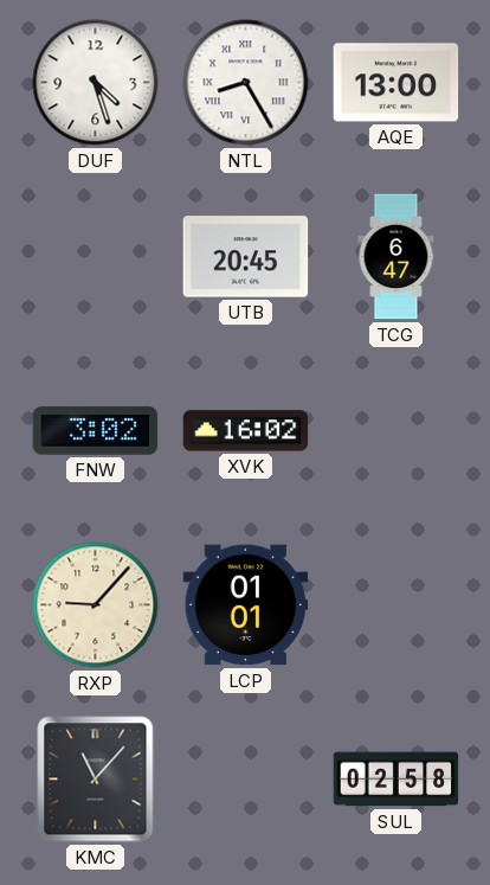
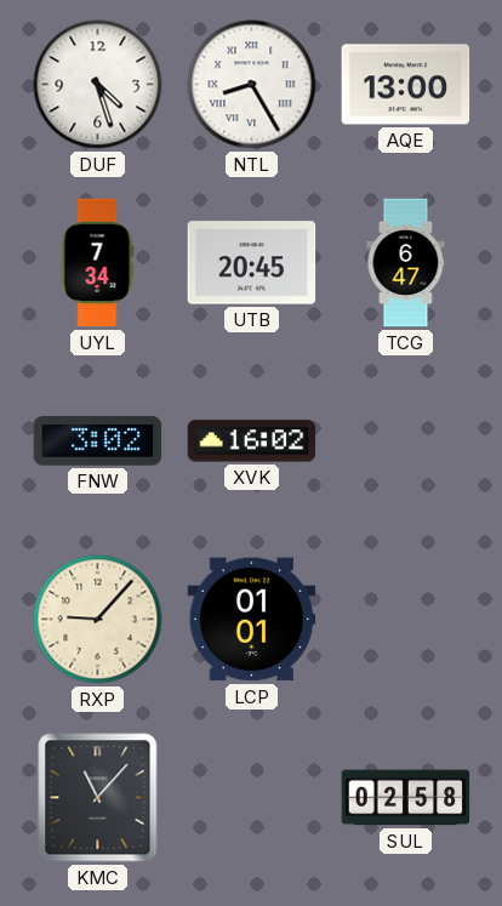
UYL: none -> 7:34 (98, 263)
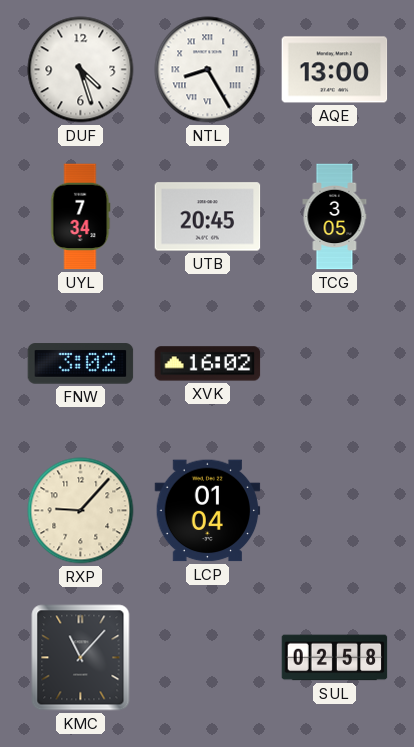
TCG: 6:47 -> 3:05 (335, 217)
LCP: 01:01 -> 01:04 (208, 511)
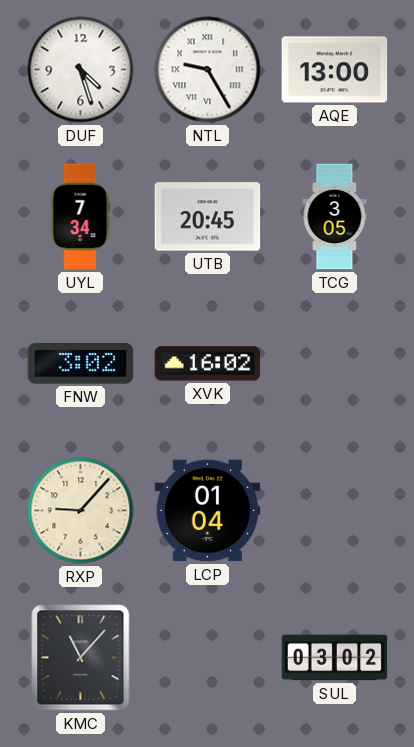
NTL: 8:25 -> 9:25 (208, 70)
SUL: 02:58 -> 03:02 (335, 658)
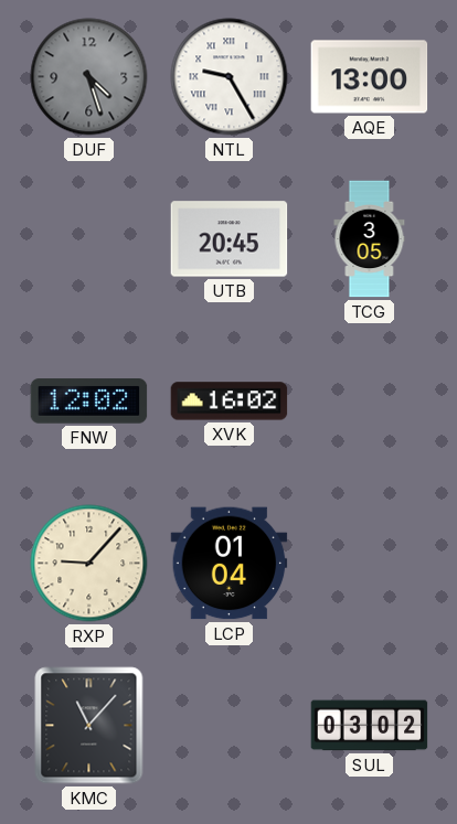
DUF dial: white -> grey (89, 77)
UYL: 7:34 -> none (81, 217)
FNW: 3:02 -> 12:02 (89, 402)
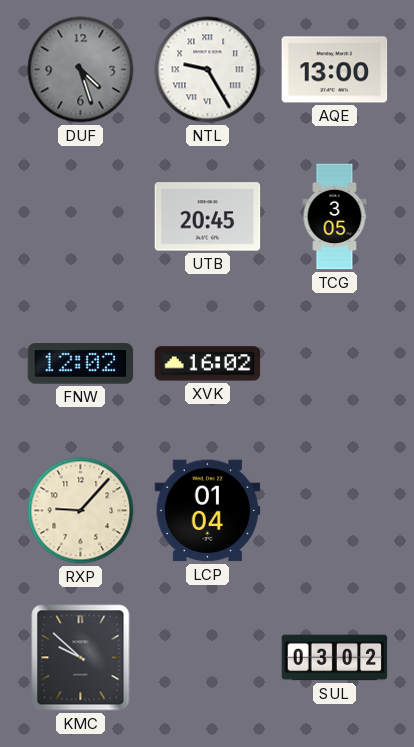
KMC: 11:07 -> 9:52 (81, 658)
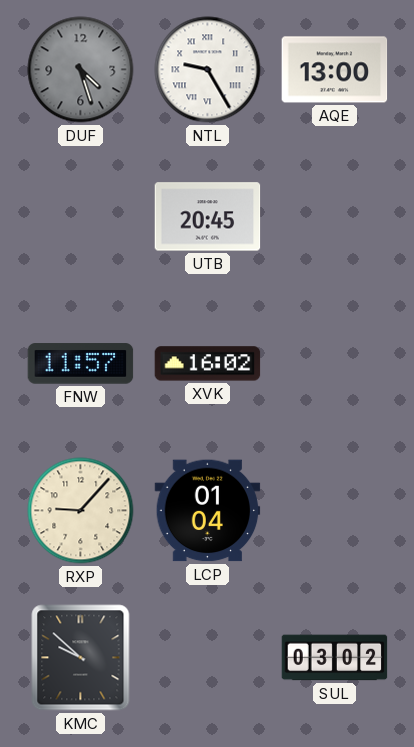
TCG: 3:05 -> none (335, 217)
FNW: 12:02 -> 11:57 (81, 364)
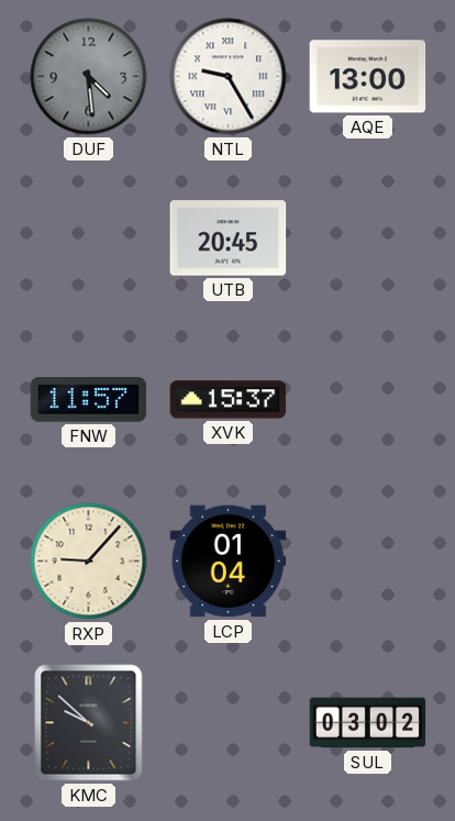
DUF: 4:27 -> 4:29 (89, 77)
XVK: 16:02 -> 15:37 (229, 400)
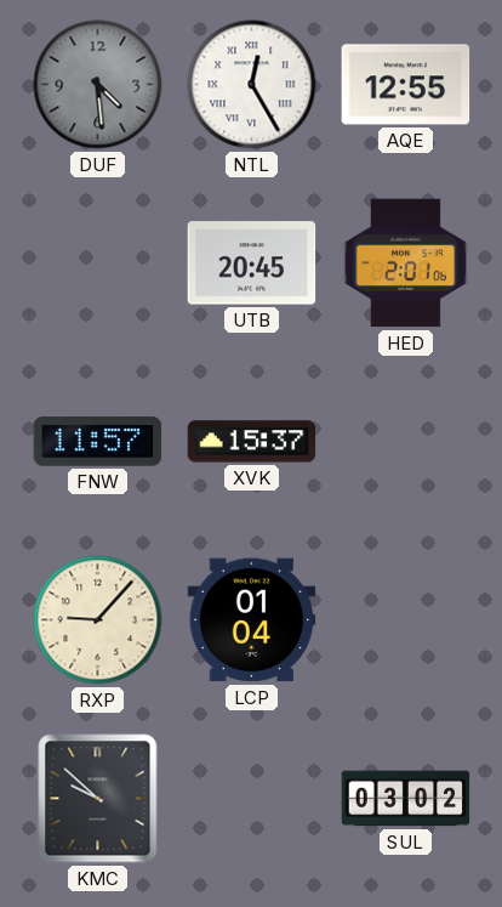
NTL: 9:25 -> 12:25 (252, 85)
AQE: 13:00 -> 12:55 (406, 85)
HED: none -> 2:01 (405, 263)
